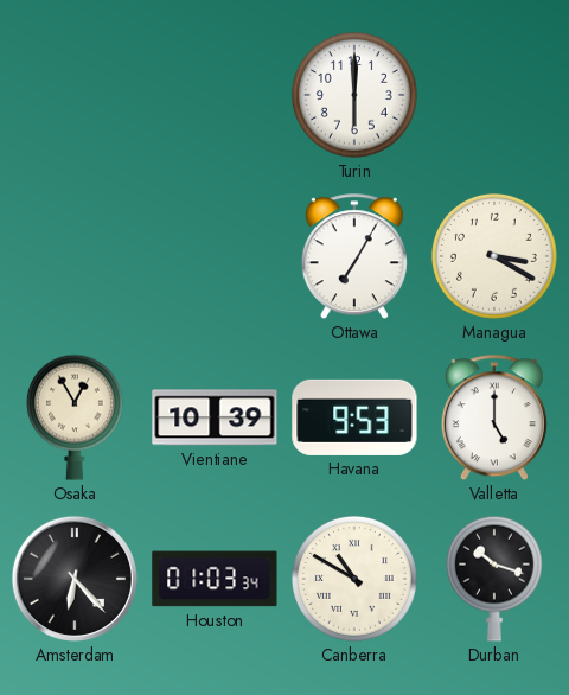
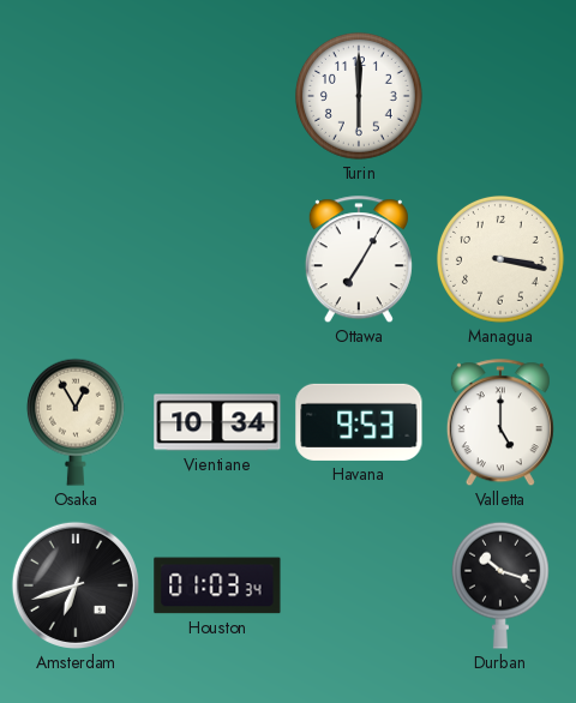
Managua: 3:20 -> 3:17 (500, 259)
Vientiane: 10:39 -> 10:34 (217, 422)
Amsterdam: 6:23 -> 6:42 (76, 585)
Canberra: 10:50 -> none (354, 579)
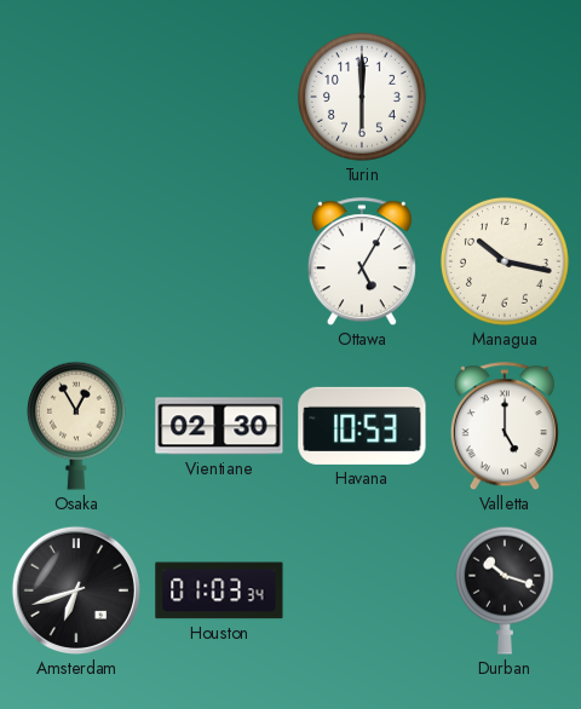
Ottawa: 7:05 -> 5:05 (362, 263)
Managua: 3:17 -> 10:17 (505, 261)
Vientiane: 10:34 -> 02:30 (219, 426)
Havana: 9:53 -> 10:53 (362, 426)
